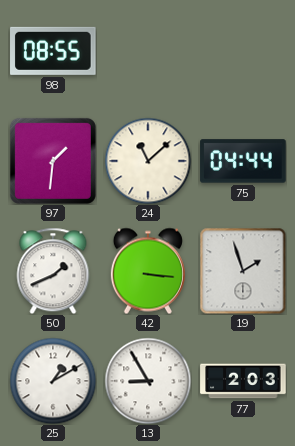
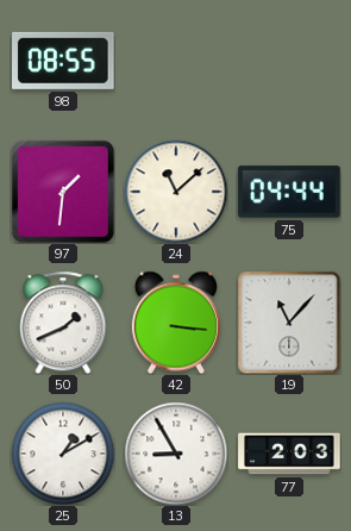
19: 1:57 -> 11:07 (289, 323)
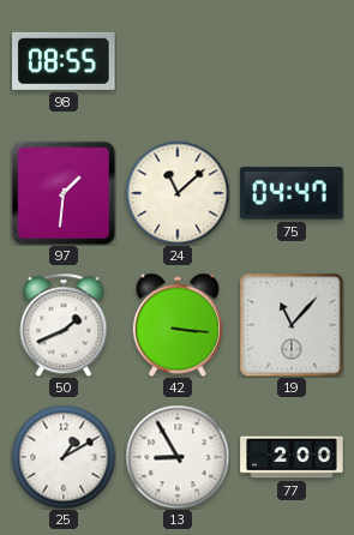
75: 04:44 -> 04:47 (292, 193)
77: 2:03 -> 2:00 (292, 457)
